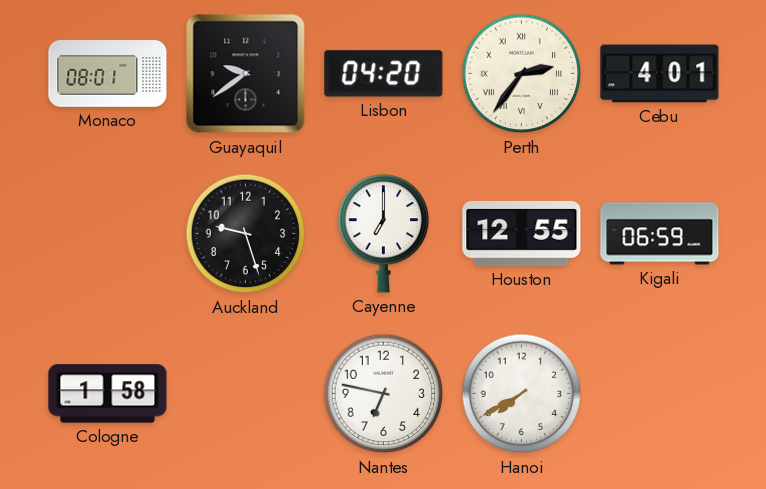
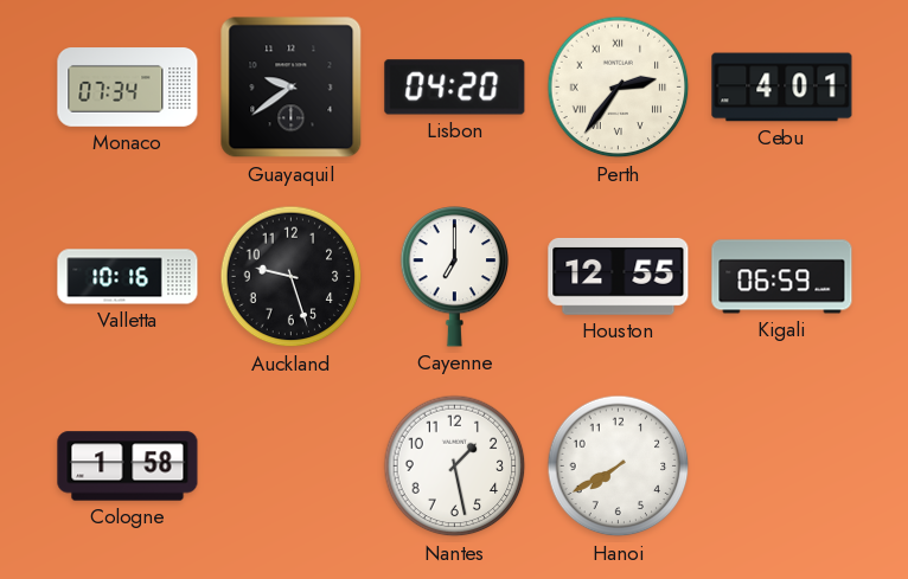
Monaco: 08:01 -> 07:34 (128, 88)
Valletta: none -> 10:16 (128, 277)
Nantes: 6:47 -> 1:28 (455, 467)
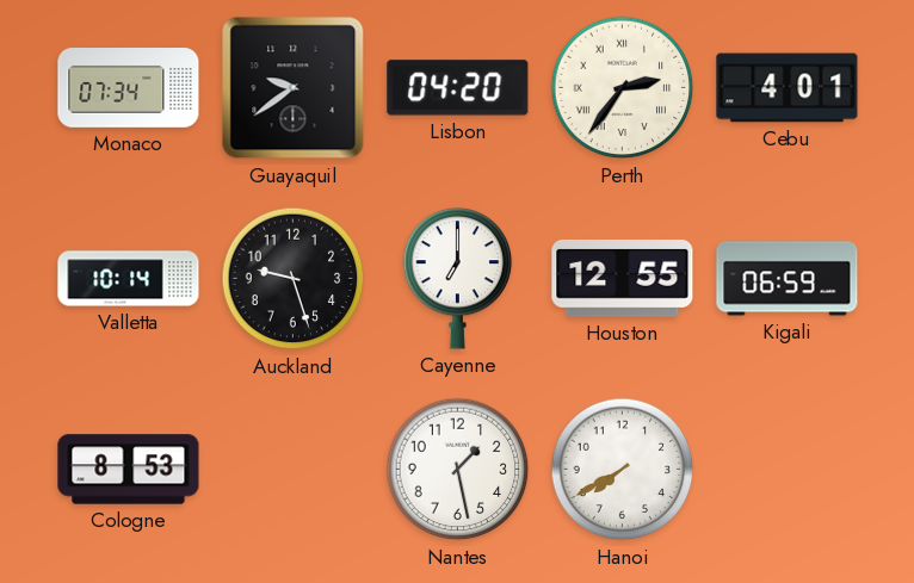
Valletta: 10:16 -> 10:14 (129, 279)
Cologne: 1:58 -> 8:53 (129, 470)
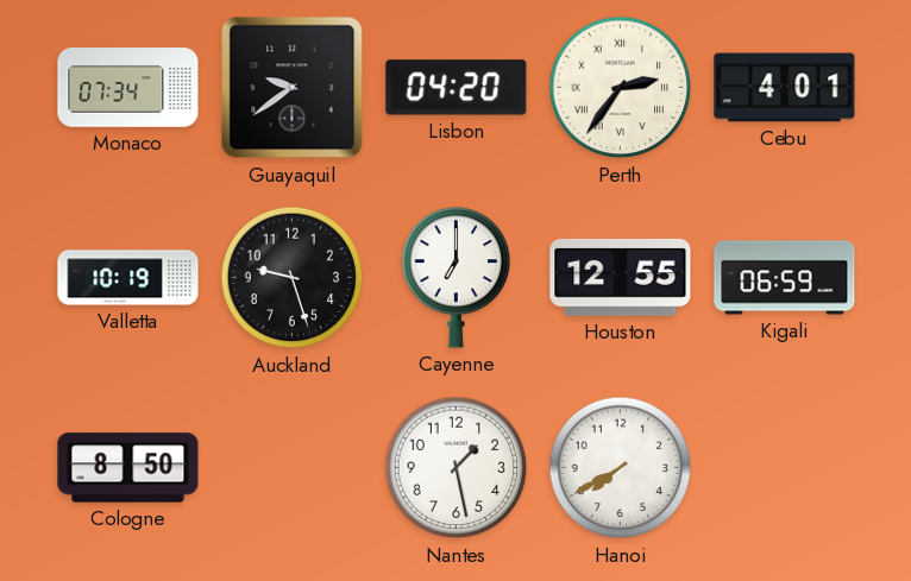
Valletta: 10:14 -> 10:19 (128, 278)
Cologne: 8:53 -> 8:50 (128, 468)
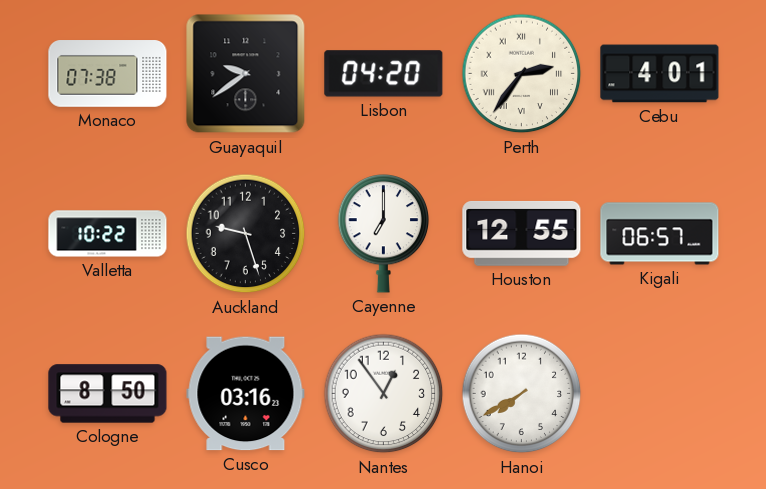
Monaco: 07:34 -> 07:38 (108, 74)
Valletta: 10:19 -> 10:22 (108, 234)
Kigali: 06:59 -> 06:57 (660, 234)
Cusco: none -> 03:16 (246, 394)
Nantes: 1:28 -> 12:54 (384, 394)
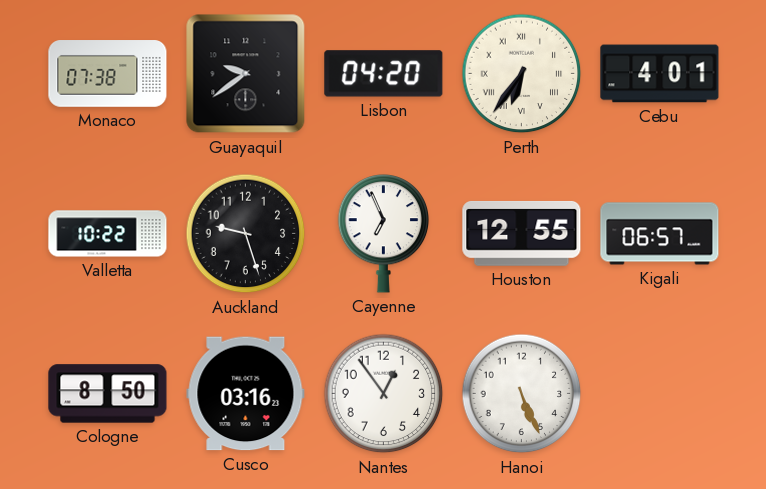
Perth: 2:36 -> 6:36 (522, 74)
Cayenne: 7:00 -> 6:56 (384, 234)
Hanoi: 7:40 -> 5:26 (522, 394)
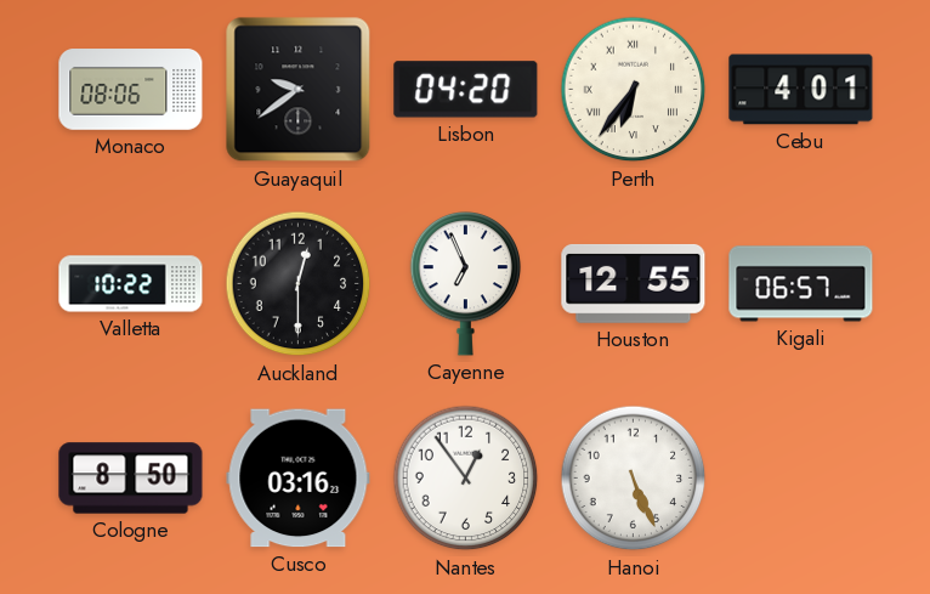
Monaco: 07:38 -> 08:06 (131, 90)
Auckland: 9:27 -> 12:30 (299, 284)
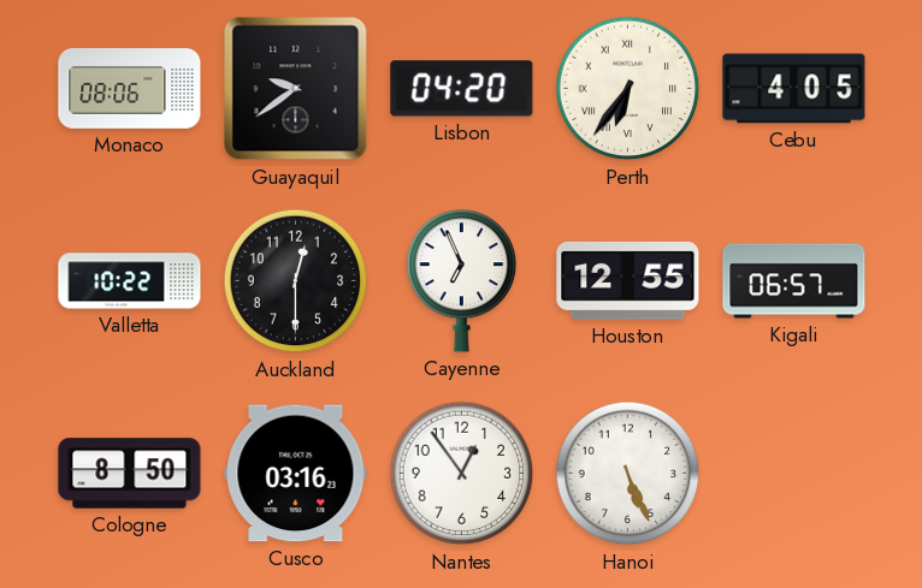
Cebu: 4:01 -> 4:05 (794, 89)
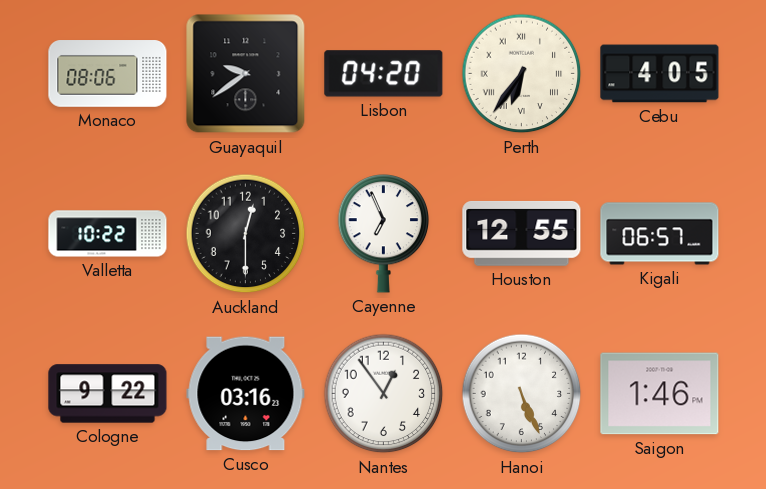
Cologne: 8:50 -> 9:22 (108, 394)
Saigon: none -> 1:46 (660, 394)
